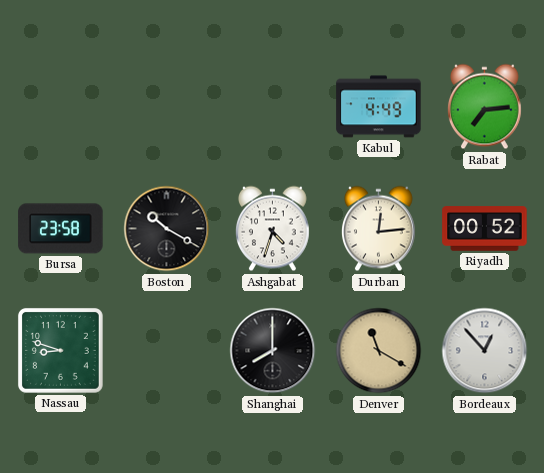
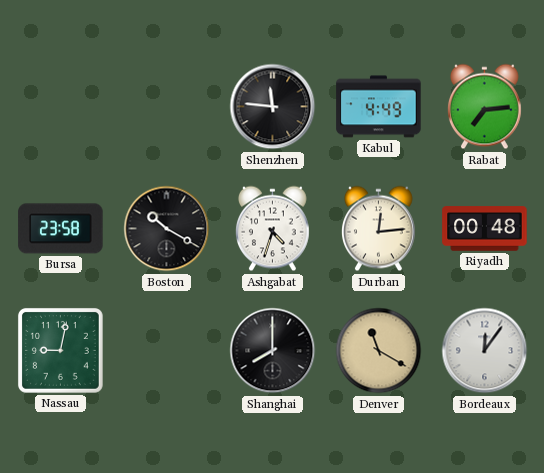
Shenzhen: none -> 11:46 (273, 107)
Riyadh: 00:52 -> 00:48 (485, 229)
Nassau: 8:48 -> 9:02 (60, 350)
Bordeaux: 12:53 -> 12:06 (485, 351)
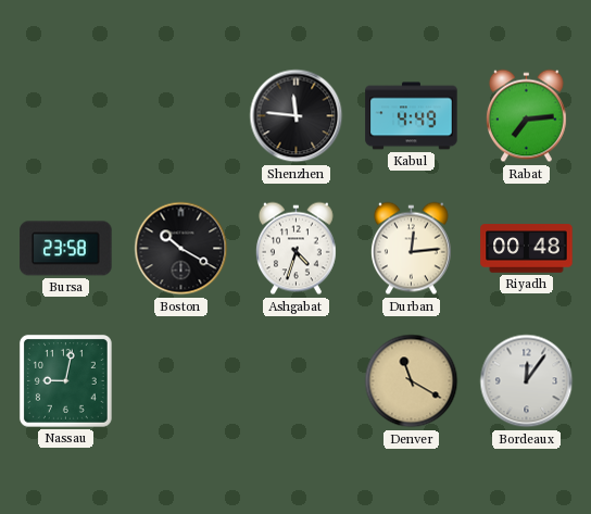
Shanghai: 8:00 -> none (273, 351)
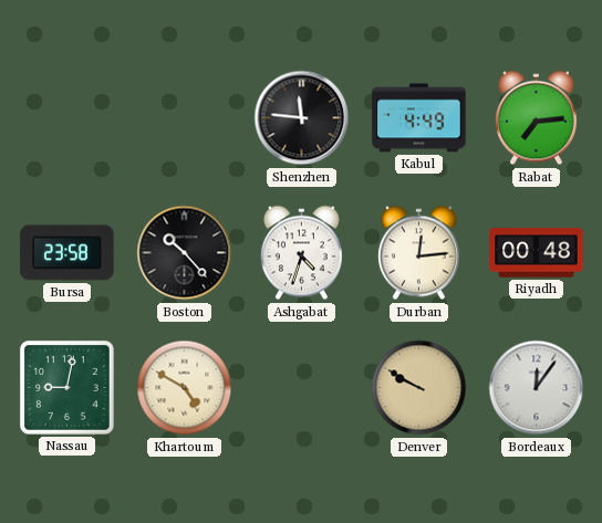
Boston: 10:20 -> 10:23 (185, 253)
Khartoum: none -> 4:50 (185, 388)
Denver: 11:20 -> 9:50 (419, 388)
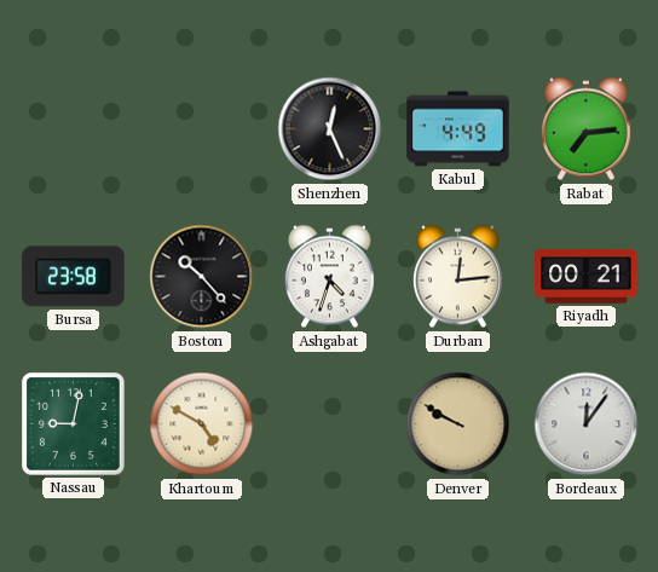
Shenzhen: 11:46 -> 12:26 (330, 129)
Riyadh: 00:48 -> 00:21 (587, 277)
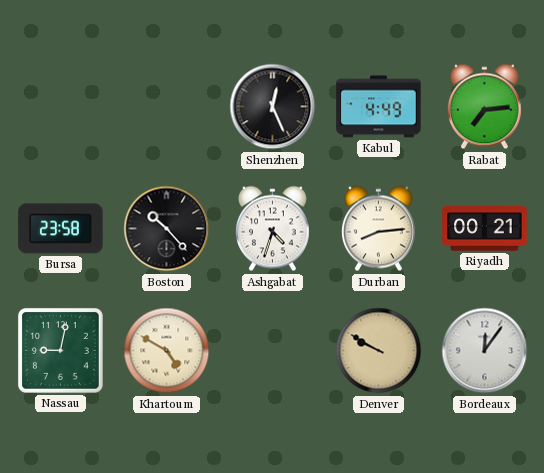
Durban: 12:14 -> 8:14 (378, 229)
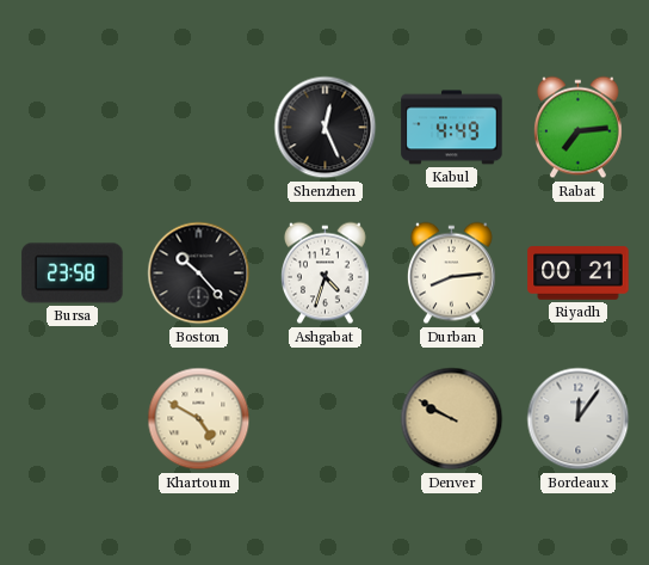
Nassau: 9:02 -> none (60, 350)
